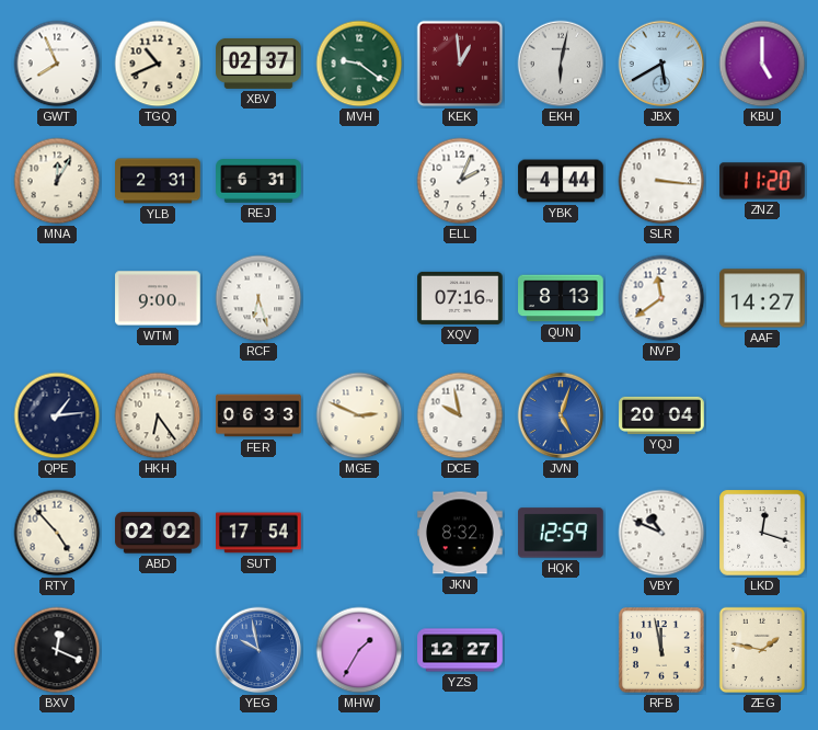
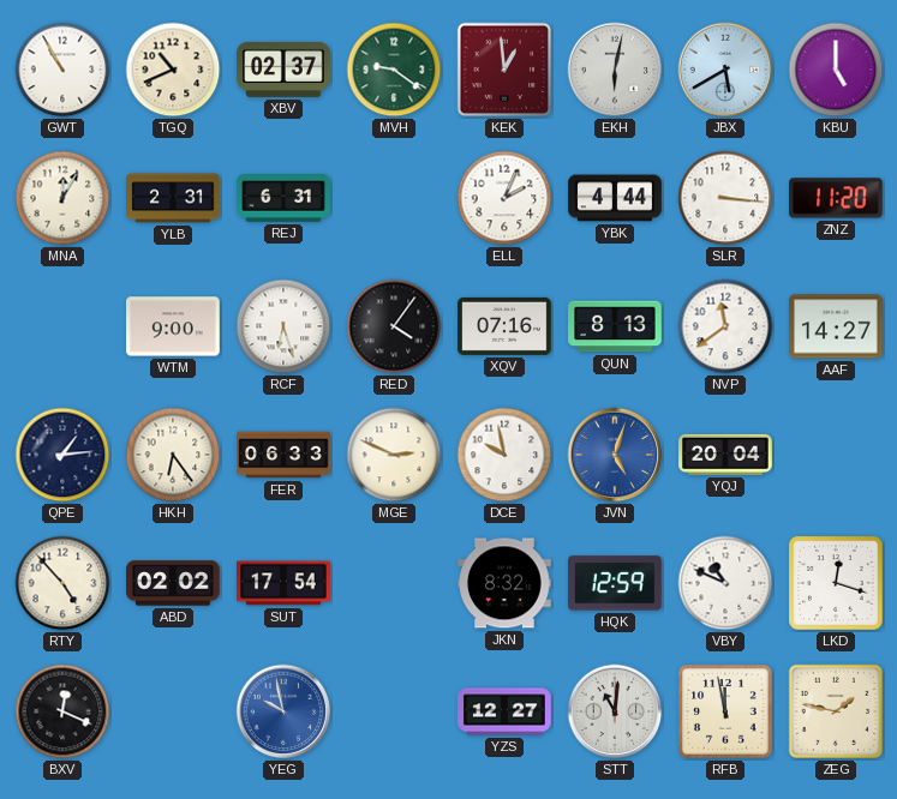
GWT: 7:56 -> 10:55 (62, 70)
RED: none -> 4:06 (394, 326)
MHW: 1:35 -> none (359, 650)
STT: none -> 11:01 (615, 711)
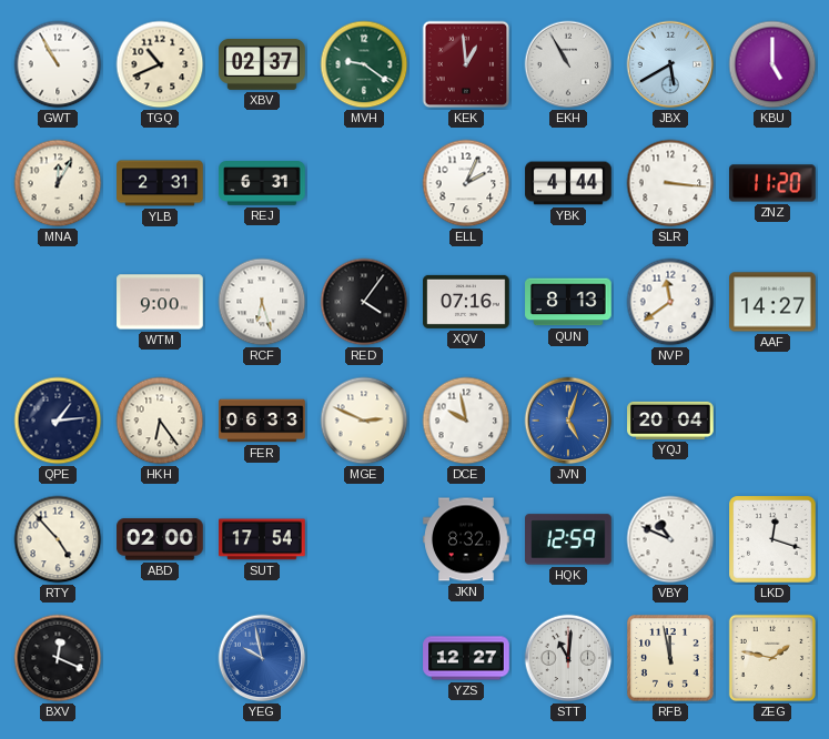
EKH: 6:02 -> 10:55 (568, 64)
ABD: 02:02 -> 02:00 (160, 539)
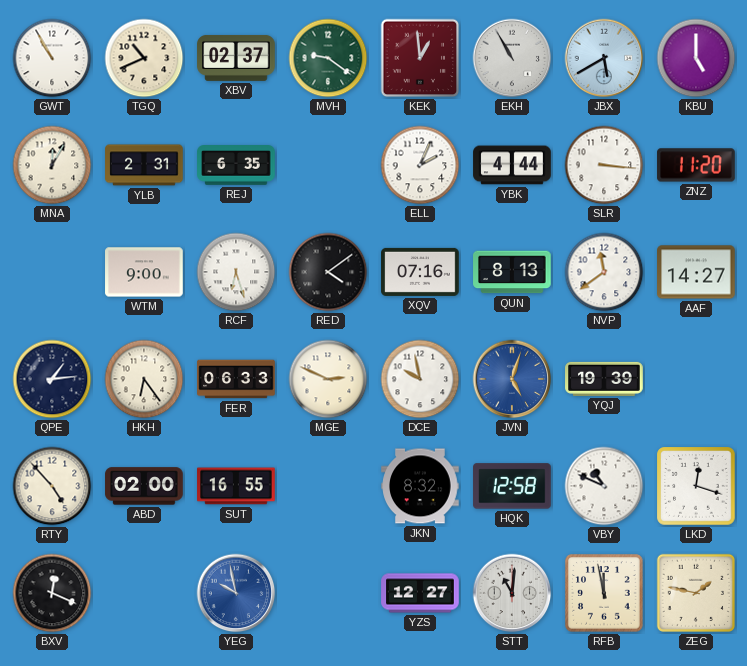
REJ: 6:31 -> 6:35 (236, 166)
RED: 4:06 -> 4:09 (328, 272)
YQJ: 20:04 -> 19:39 (604, 379)
SUT: 17:54 -> 16:55 (236, 486)
HQK: 12:59 -> 12:58 (512, 486)
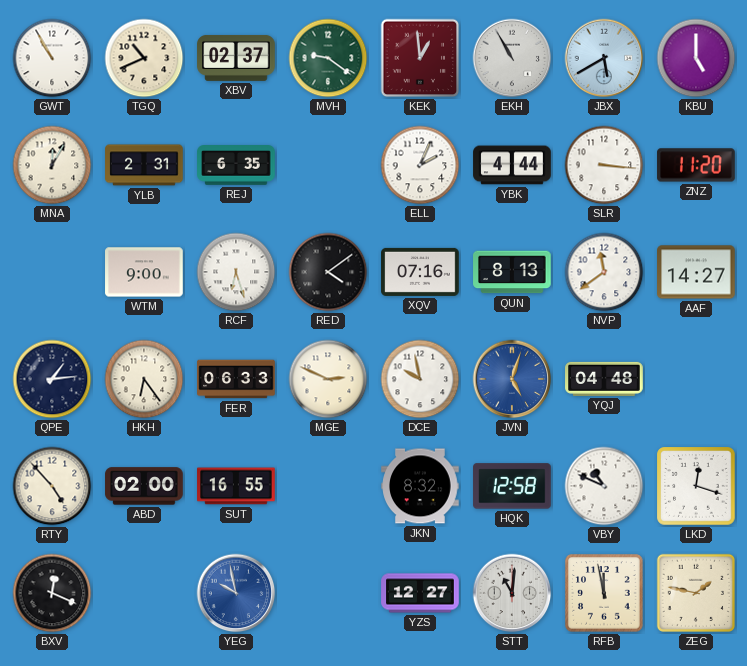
YQJ: 19:39 -> 04:48 (604, 379)
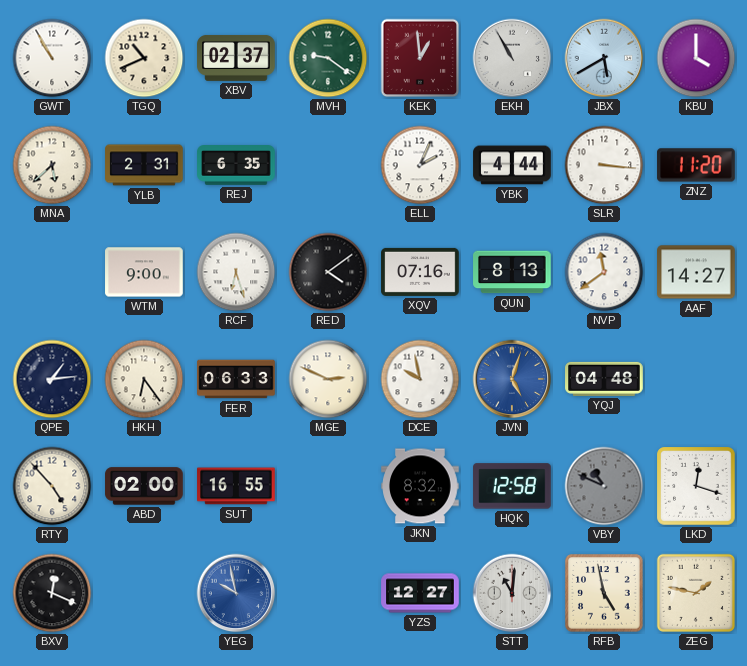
KBU: 5:00 -> 4:00 (696, 58)
MNA: 12:05 -> 5:38 (52, 165)
VBY dial: white -> grey (604, 486)
RFB: 11:58 -> 4:58 (604, 593)
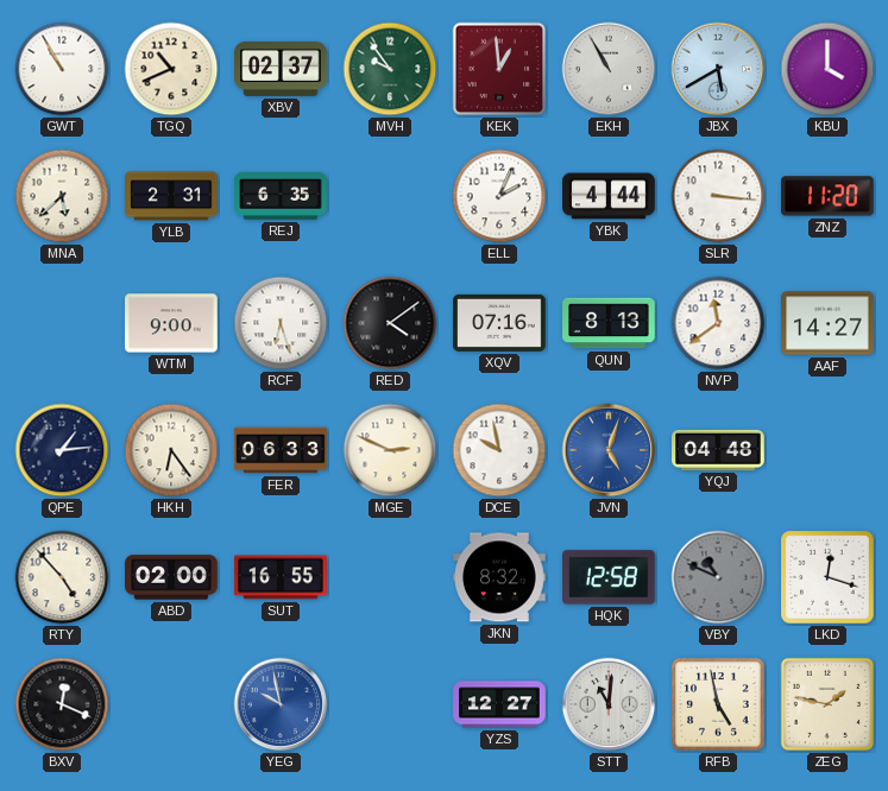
MVH: 9:21 -> 9:54 (390, 69)
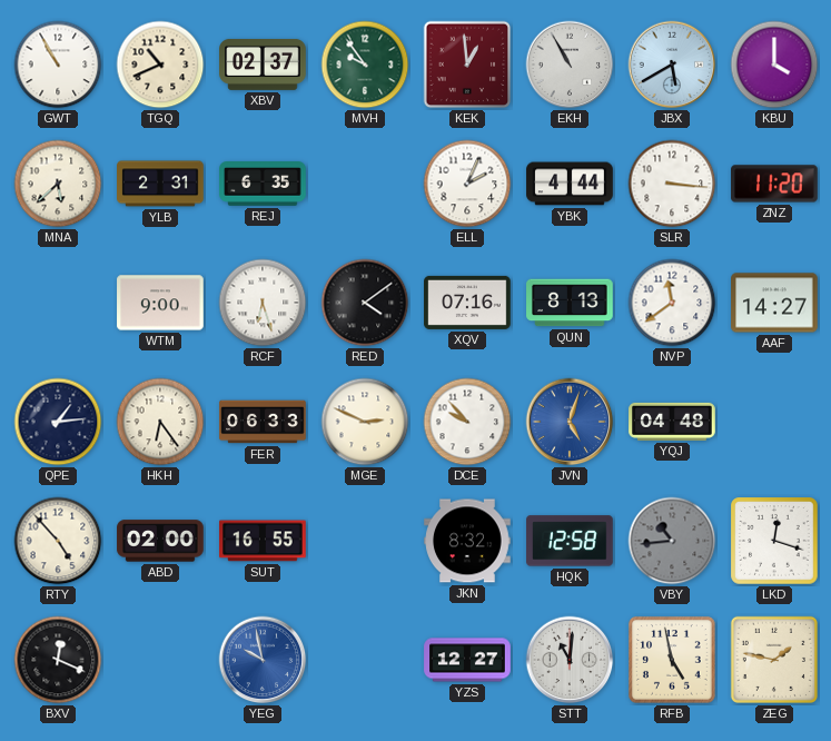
DCE: 9:58 -> 9:53 (467, 422)
VBY: 10:49 -> 10:44 (672, 541)
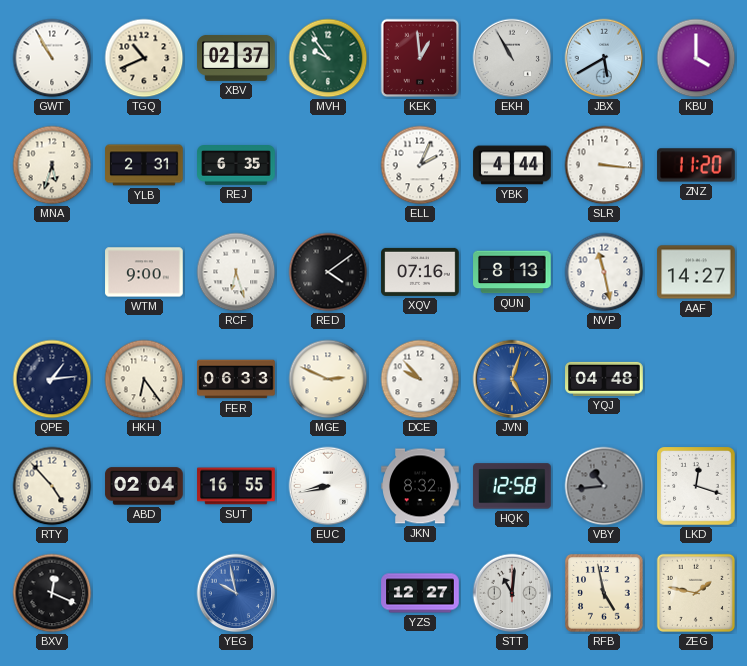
MNA: 5:38 -> 5:33 (52, 165)
NVP: 11:39 -> 11:28 (604, 272)
ABD: 02:00 -> 02:04 (144, 486)
EUC: none -> 8:43 (328, 486)
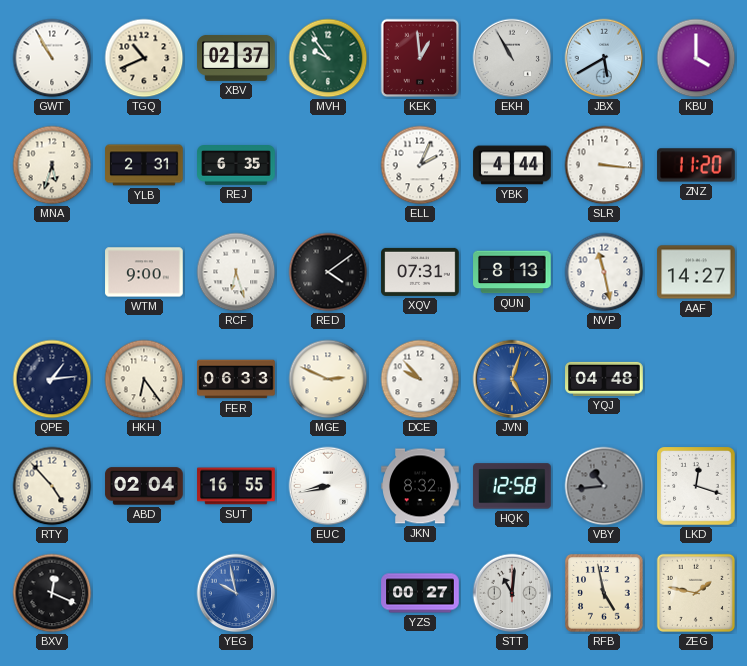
XQV: 07:16 -> 07:31 (420, 272)
YZS: 12:27 -> 00:27 (420, 593)
